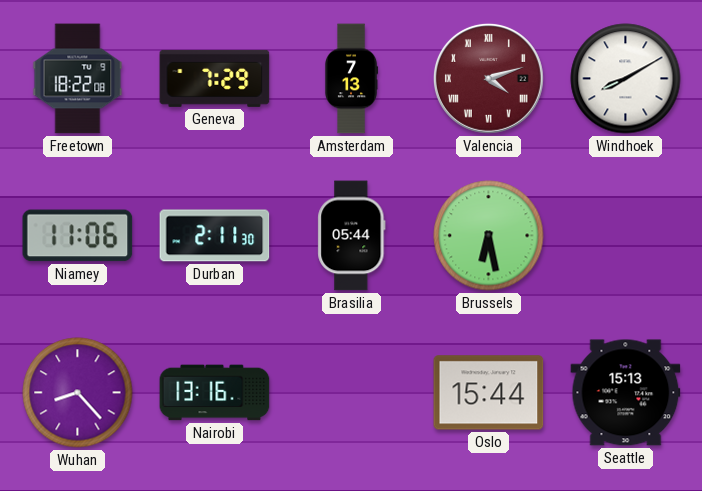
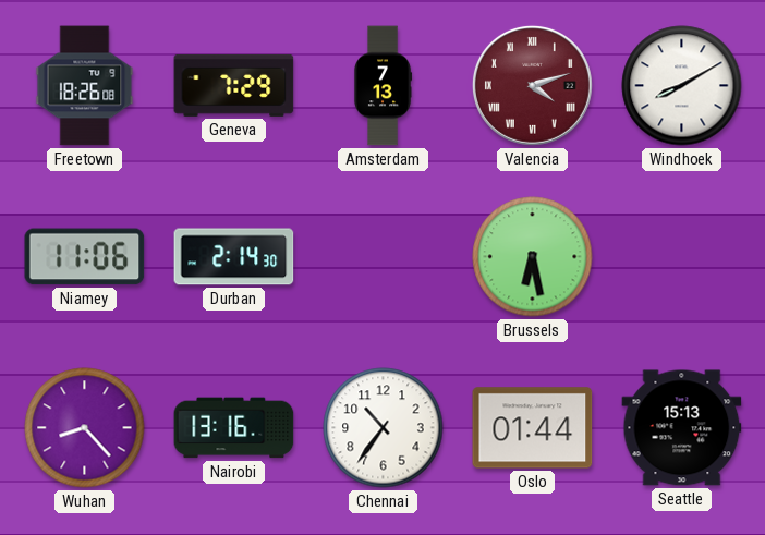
Freetown: 18:22 -> 18:26 (85, 86)
Durban: 2:11 -> 2:14 (234, 257)
Brasilia: 05:44 -> none (352, 236)
Chennai: none -> 10:36 (384, 428)
Oslo: 15:44 -> 01:44 (533, 428)
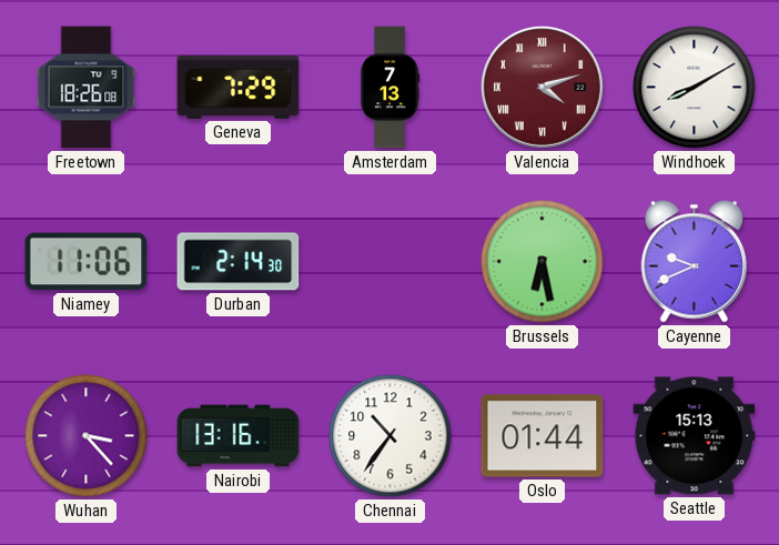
Cayenne: none -> 9:41 (695, 262)
Wuhan: 8:23 -> 3:23 (87, 436)
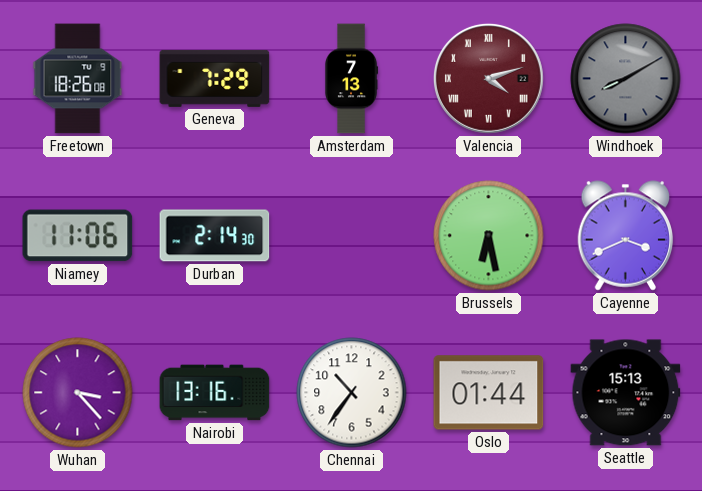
Windhoek dial: white -> grey (626, 79)
Cayenne: 9:41 -> 3:41 (626, 236)
